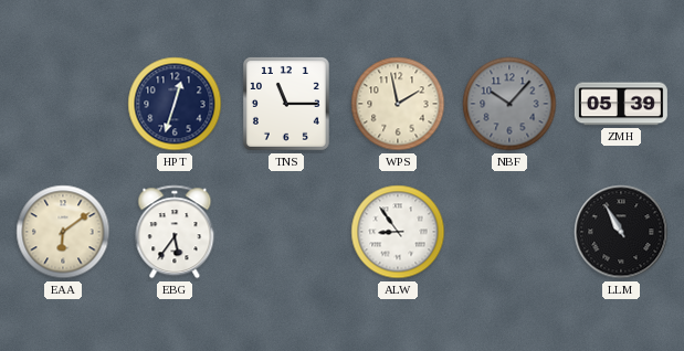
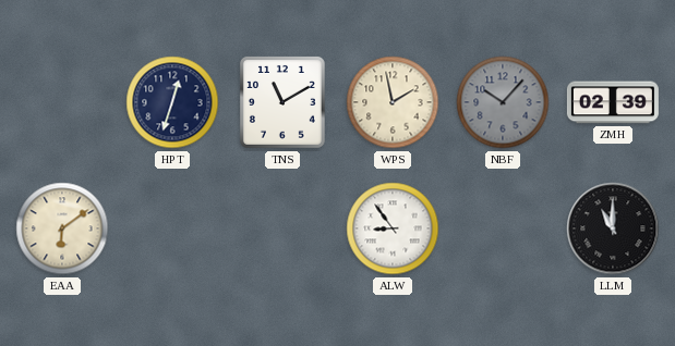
TNS: 11:15 -> 11:10 (282, 102)
ZMH: 05:39 -> 02:39 (613, 102)
EBG: 5:36 -> none (175, 232)
LLM: 10:55 -> 11:00 (613, 228)
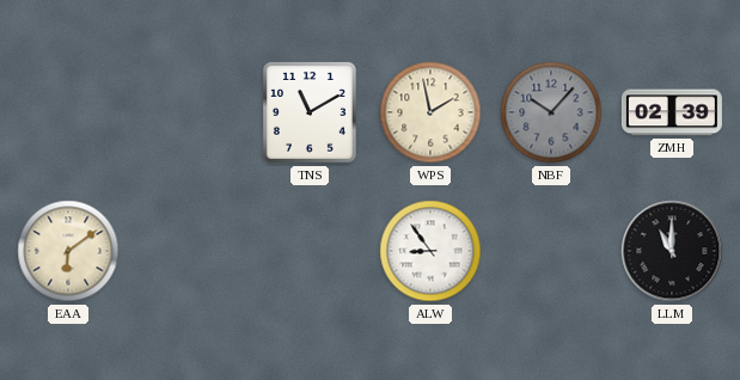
HPT: 12:33 -> none (172, 102)
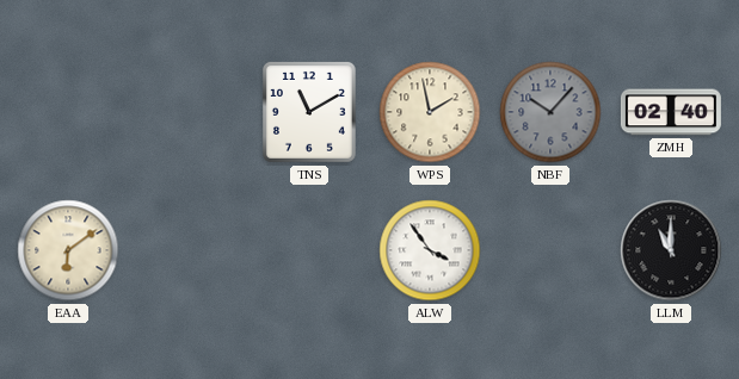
ZMH: 02:39 -> 02:40 (671, 112)
ALW: 8:54 -> 3:54 (430, 250)
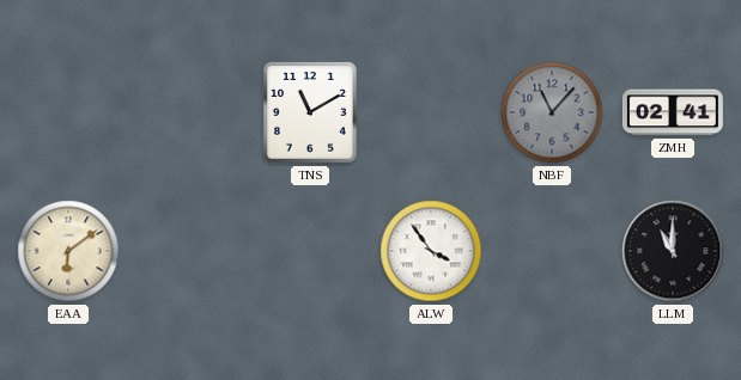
WPS: 1:58 -> none (430, 112)
NBF: 10:07 -> 11:07 (552, 112)
ZMH: 02:40 -> 02:41 (673, 112)
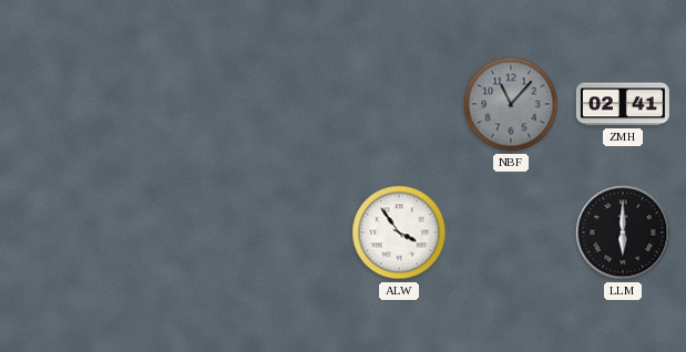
TNS: 11:10 -> none (310, 112)
EAA: 6:09 -> none (68, 251)
LLM: 11:00 -> 6:00 (623, 232)
